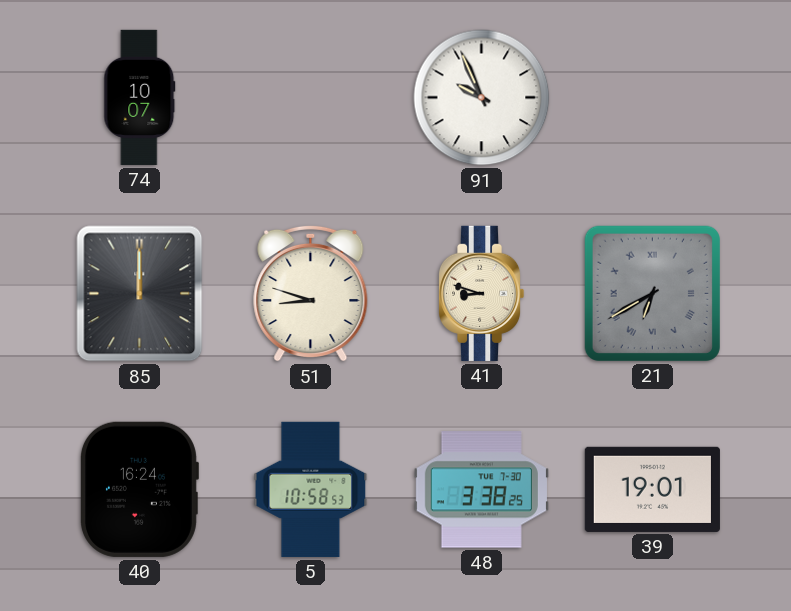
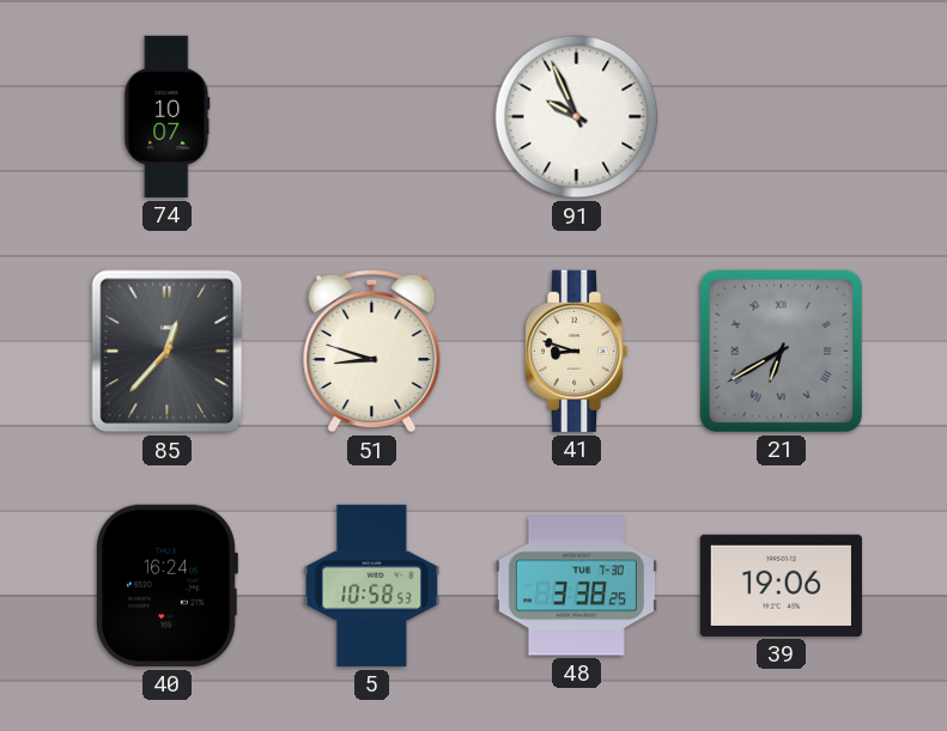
85: 12:00 -> 12:37 (168, 352)
39: 19:01 -> 19:06 (781, 585)
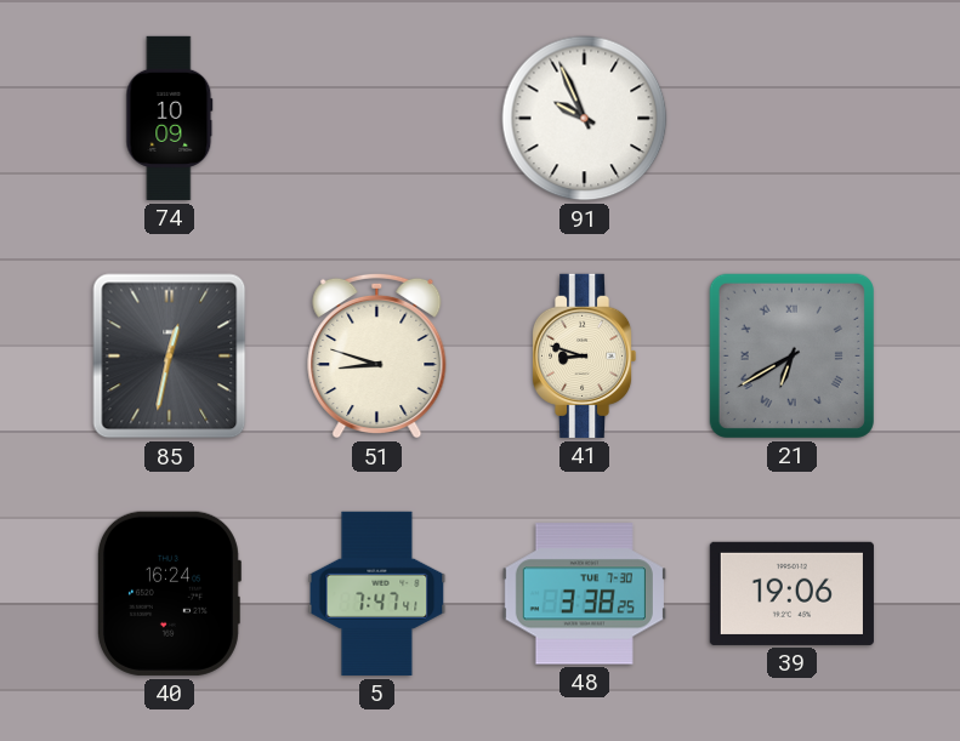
74: 10:07 -> 10:09 (170, 118)
85: 12:37 -> 12:32 (170, 357)
5: 10:58 -> 7:47 (377, 593)
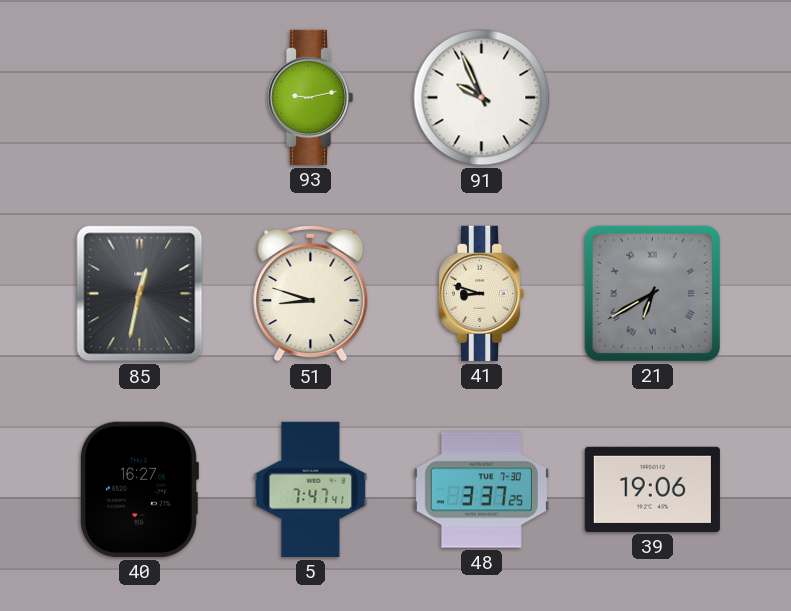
74: 10:09 -> none (170, 118)
93: none -> 9:13 (310, 97)
40: 16:24 -> 16:27 (139, 489)
48: 3:38 -> 3:37 (481, 490)
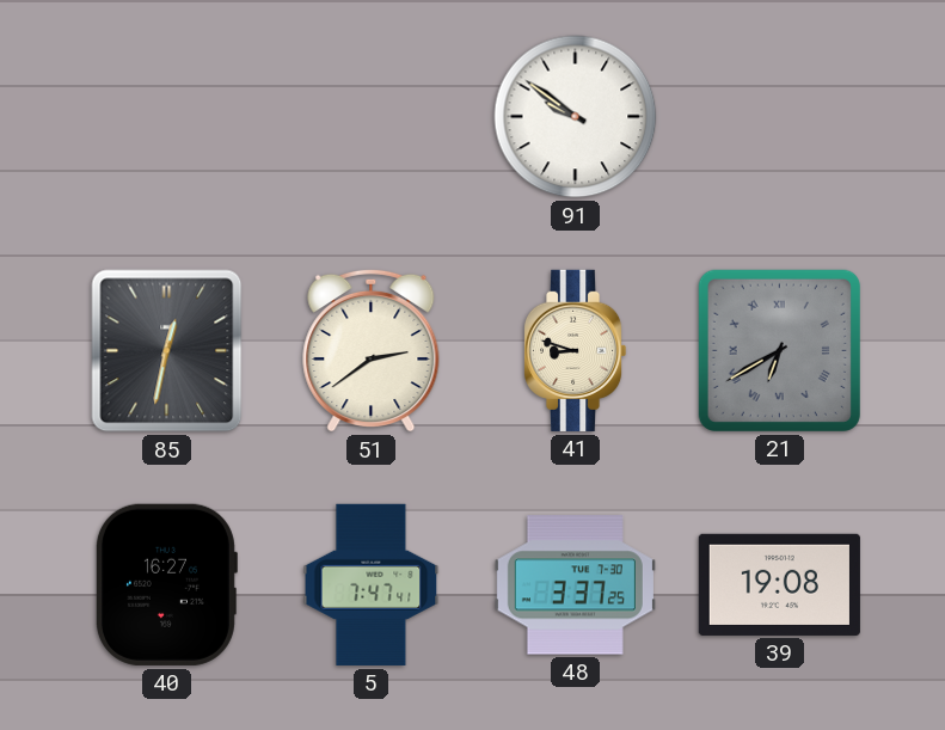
93: 9:13 -> none (310, 97)
91: 9:56 -> 9:51 (576, 117)
51: 8:48 -> 2:39 (372, 350)
39: 19:06 -> 19:08 (779, 584)
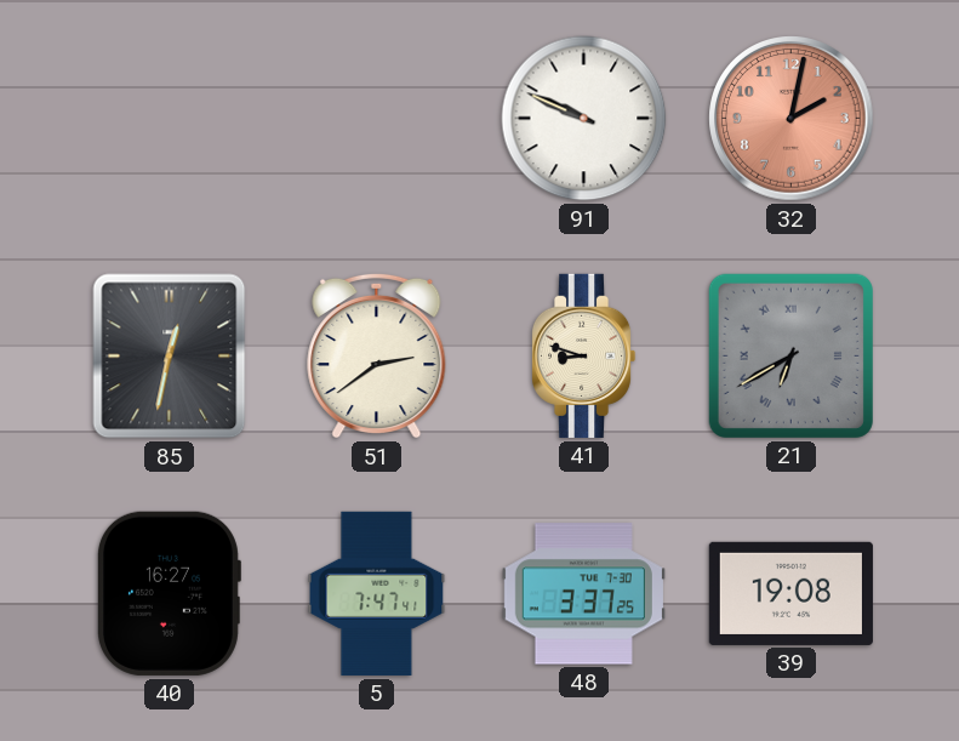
91: 9:51 -> 9:49 (584, 119)
32: none -> 2:02 (792, 119)
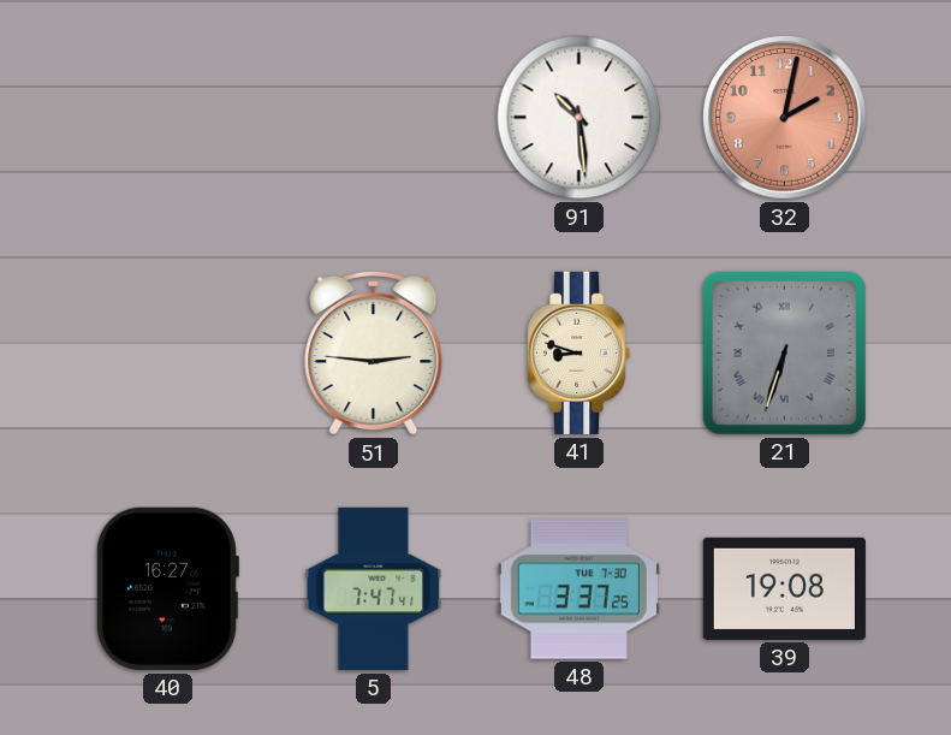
91: 9:49 -> 10:29 (579, 118)
85: 12:32 -> none (170, 357)
51: 2:39 -> 2:46 (374, 352)
21: 6:40 -> 6:33 (784, 352)
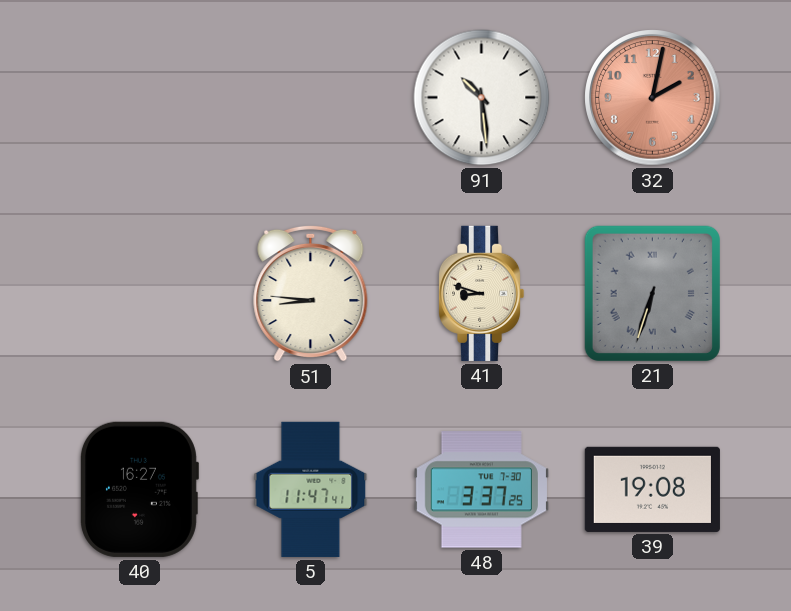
51: 2:46 -> 8:46 (311, 293)
5: 7:47 -> 11:47 (311, 489)
